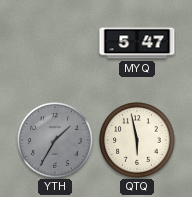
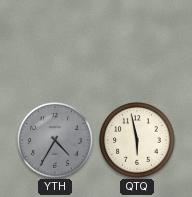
MYQ: 5:47 -> none (137, 43)
YTH: 1:35 -> 4:35 (55, 140)
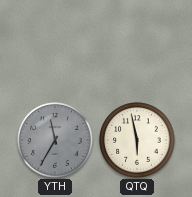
YTH: 4:35 -> 11:35 (55, 140)
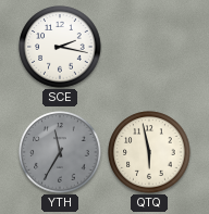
SCE: none -> 2:17 (60, 47)
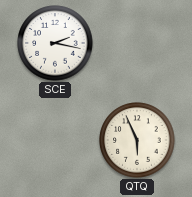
YTH: 11:35 -> none (60, 152)
QTQ: 5:58 -> 5:56 (137, 140)
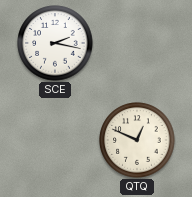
QTQ: 5:56 -> 12:49 (137, 140)
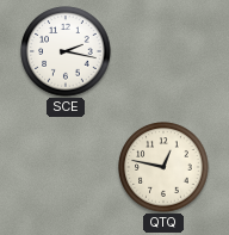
QTQ: 12:49 -> 12:47 (163, 167)
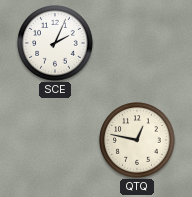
SCE: 2:17 -> 2:04 (55, 43)
